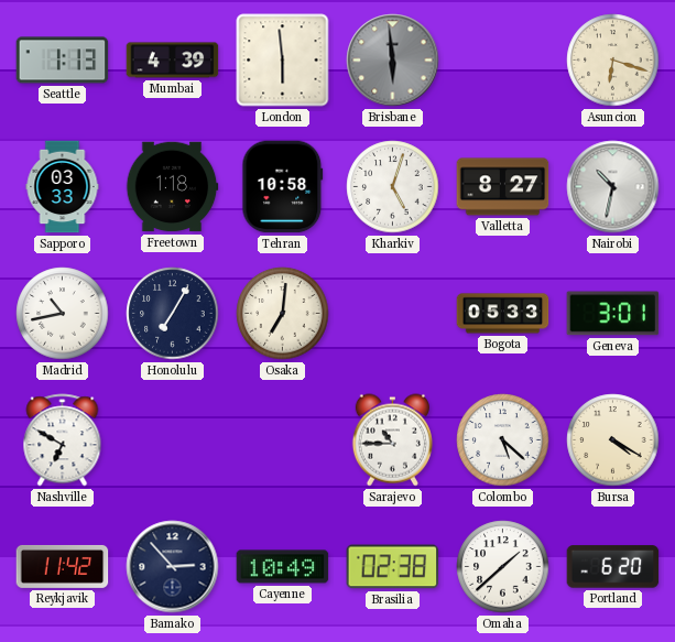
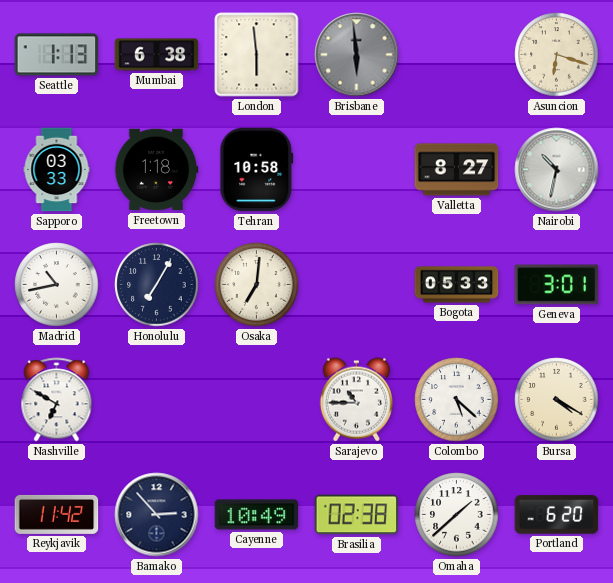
Mumbai: 4:39 -> 6:38 (157, 55)
Kharkiv: 5:03 -> none (393, 187)
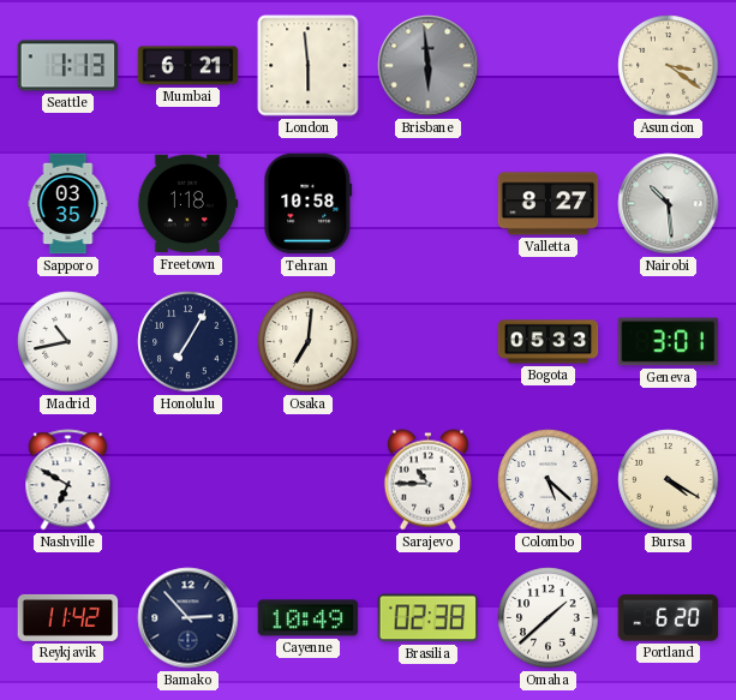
Mumbai: 6:38 -> 6:21 (189, 66)
Asuncion: 6:18 -> 3:21 (669, 66)
Sapporo: 03:33 -> 03:35 (68, 204)
Nairobi: 10:32 -> 10:29 (669, 204)
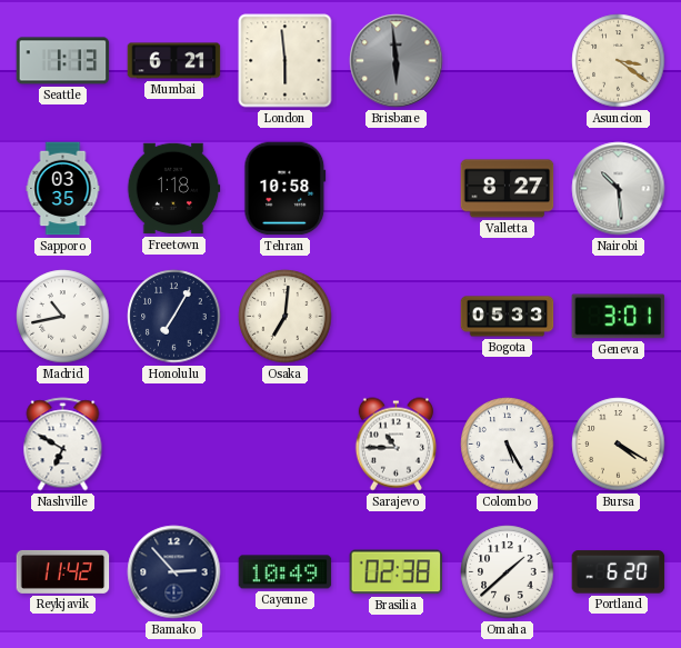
Colombo: 5:22 -> 5:25 (508, 445)
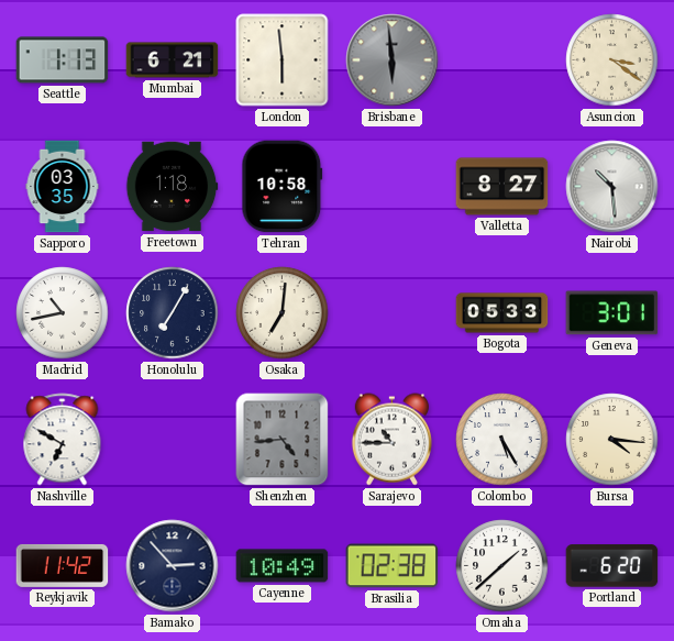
Shenzhen: none -> 4:44 (283, 440)
Bursa: 4:20 -> 4:16 (612, 440)
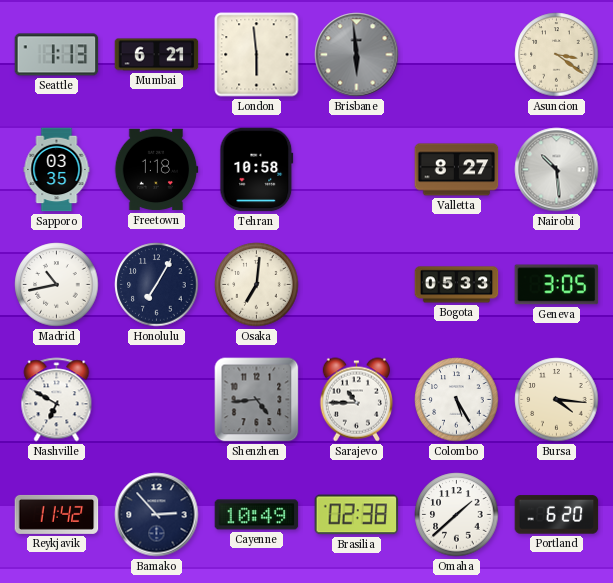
Geneva: 3:01 -> 3:05 (557, 285)
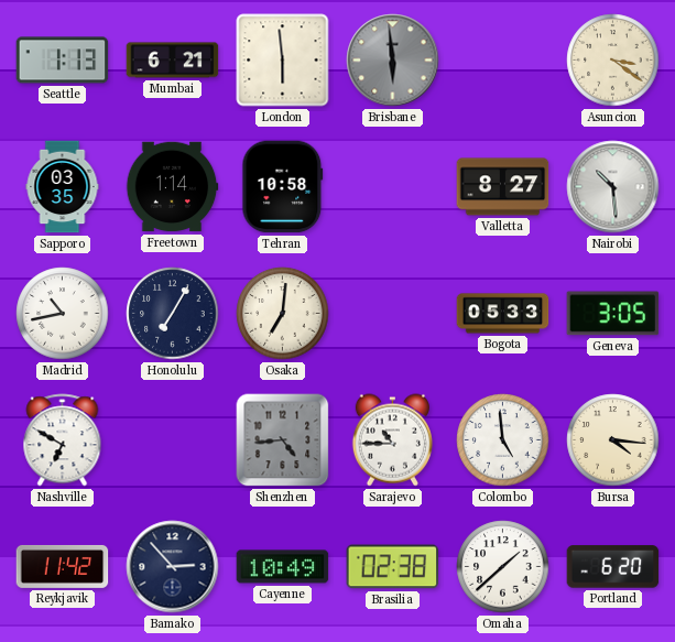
Freetown: 1:18 -> 1:14 (172, 187)
Colombo: 5:25 -> 4:59 (503, 440)
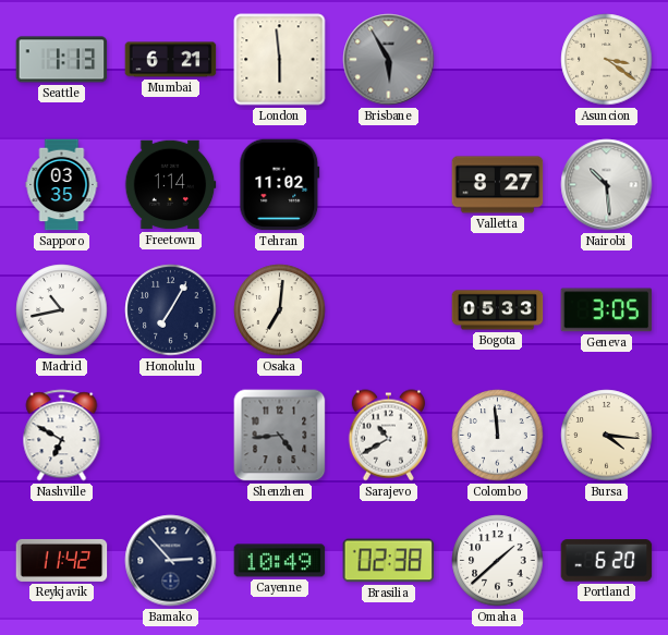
Brisbane: 5:59 -> 5:55 (389, 60)
Tehran: 10:58 -> 11:02 (280, 185)
Sarajevo: 10:45 -> 10:40 (388, 436)
Colombo: 4:59 -> 11:59 (498, 436)
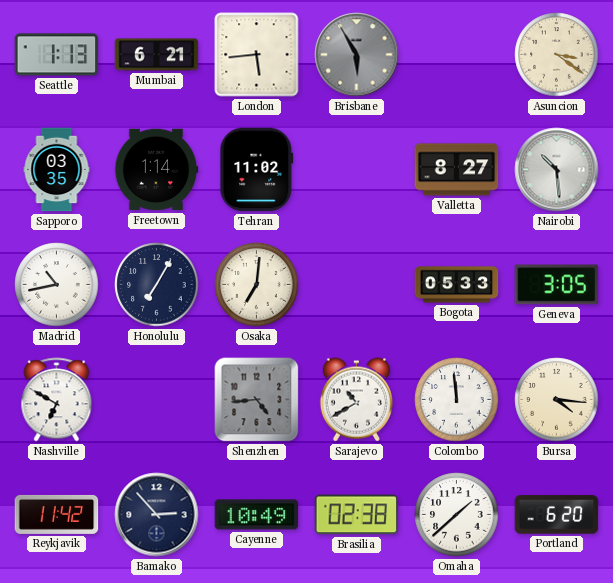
London: 5:59 -> 5:44 (257, 55)
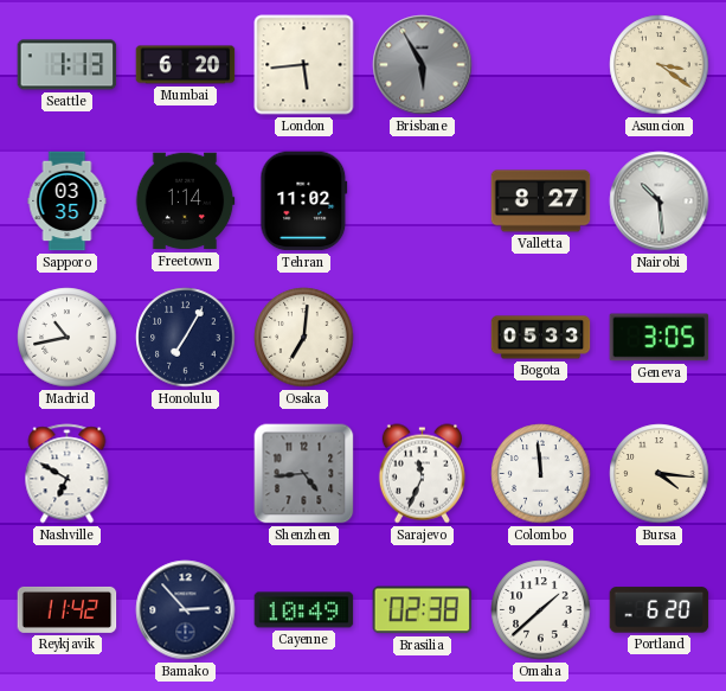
Mumbai: 6:21 -> 6:20 (186, 65)
Sarajevo: 10:40 -> 11:34 (422, 474)
